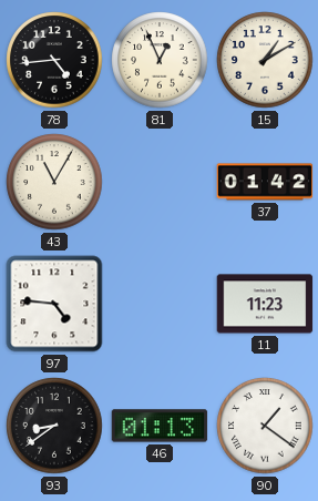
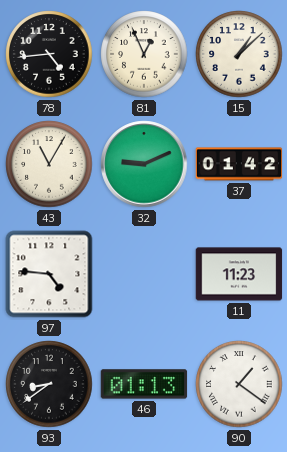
15: 1:10 -> 1:08 (239, 54)
32: none -> 9:11 (144, 164)
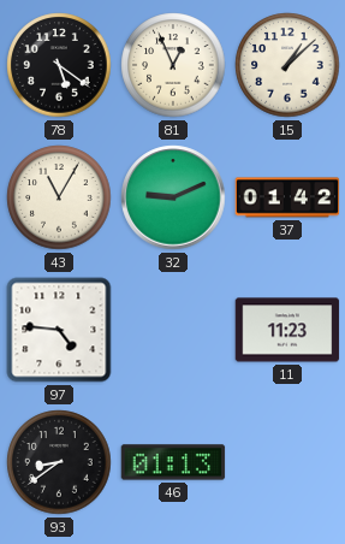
78: 4:44 -> 5:21 (59, 65)
90: 1:21 -> none (239, 384)
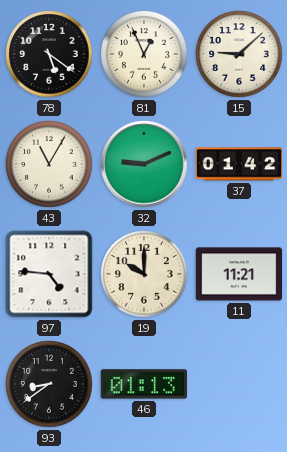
15: 1:08 -> 9:08 (239, 54)
19: none -> 10:00 (144, 274)
11: 11:23 -> 11:21 (239, 274)
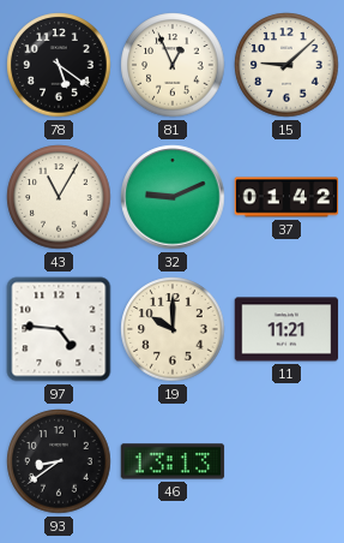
46: 01:13 -> 13:13 (173, 461)
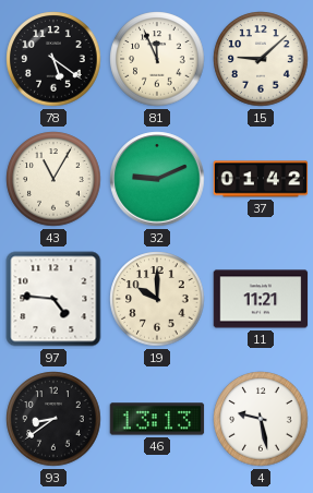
81: 12:56 -> 11:56 (157, 59)
4: none -> 9:28 (261, 419)
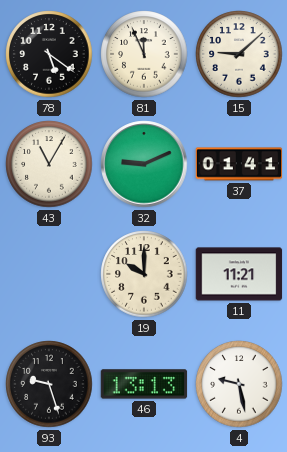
37: 01:42 -> 01:41 (239, 164)
97: 4:46 -> none (53, 299)
93: 8:39 -> 9:27 (49, 384)
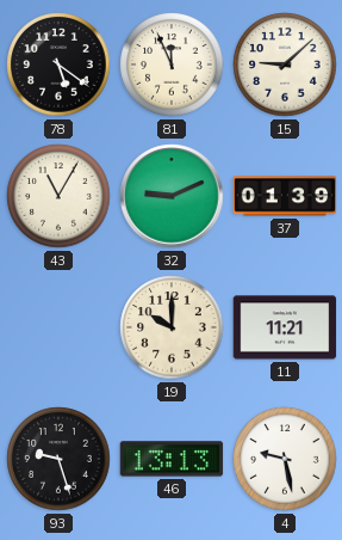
37: 01:41 -> 01:39 (285, 196)
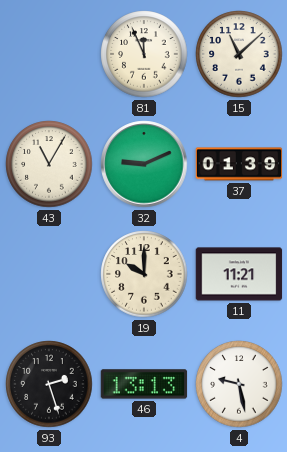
78: 5:21 -> none (58, 65)
15: 9:08 -> 11:08 (239, 54)
93: 9:27 -> 2:27 (49, 384)
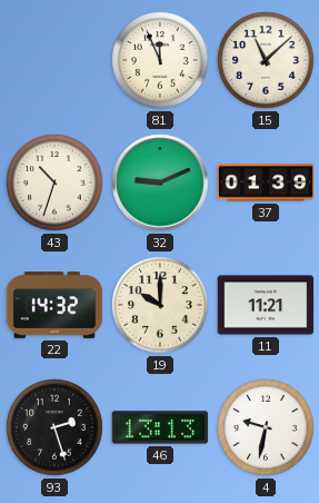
43: 11:05 -> 10:33 (54, 183)
22: none -> 14:32 (54, 306)
4: 9:28 -> 9:32 (266, 427)
